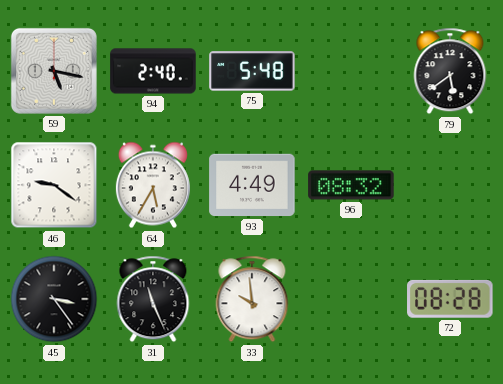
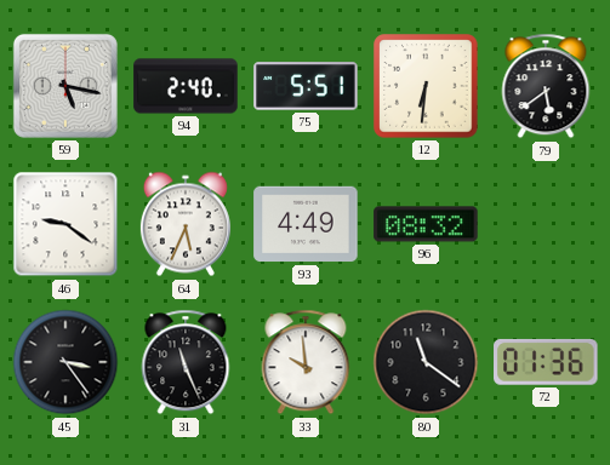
75: 5:48 -> 5:51 (306, 86)
12: none -> 6:31 (426, 86)
64: 5:35 -> 5:34 (186, 224)
80: none -> 11:21 (426, 362)
72: 08:28 -> 01:36 (546, 362)
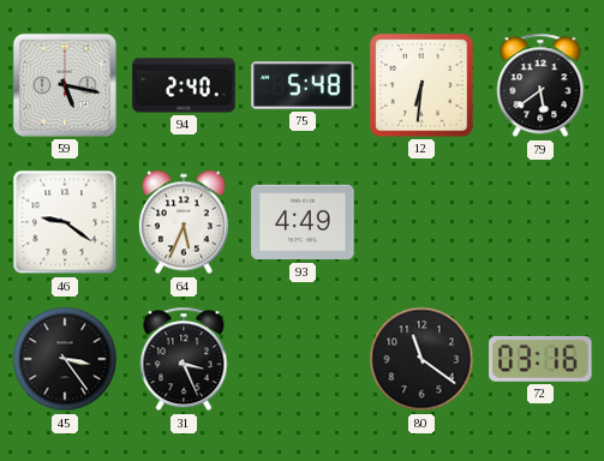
75: 5:51 -> 5:48 (303, 85)
96: 08:32 -> none (426, 224)
31: 11:26 -> 3:26 (184, 359)
33: 9:59 -> none (306, 362)
72: 01:36 -> 03:16 (540, 359)
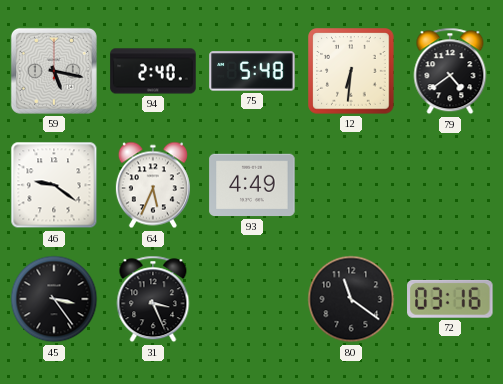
79: 5:39 -> 4:39 (450, 71)
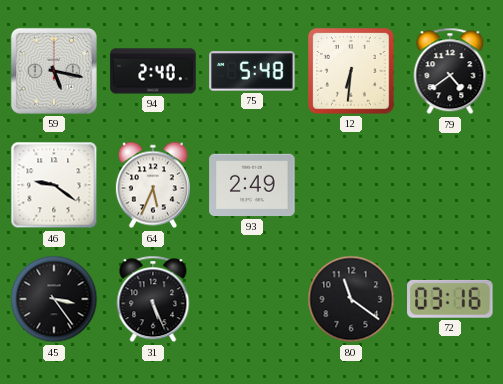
93: 4:49 -> 2:49 (252, 185)
31: 3:26 -> 5:26 (153, 299)
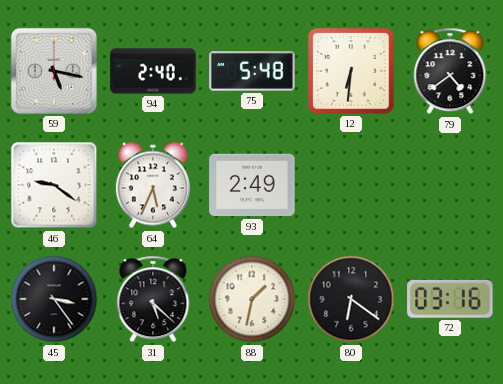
31: 5:26 -> 5:22 (153, 299)
88: none -> 1:32 (252, 299)
80: 11:21 -> 6:21 (351, 299)
